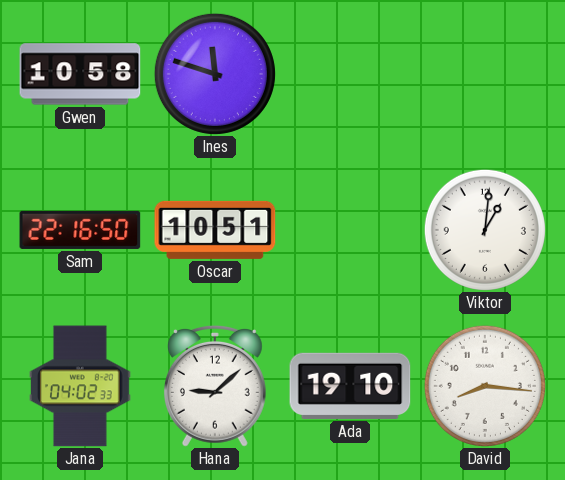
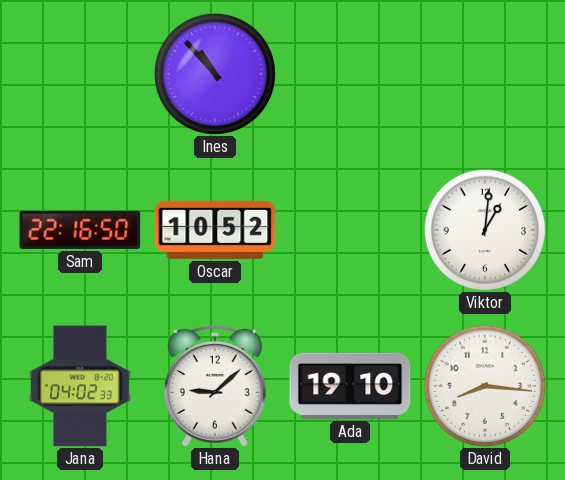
Gwen: 10:58 -> none (80, 74)
Ines: 11:48 -> 10:53 (215, 74)
Oscar: 10:51 -> 10:52 (215, 230)
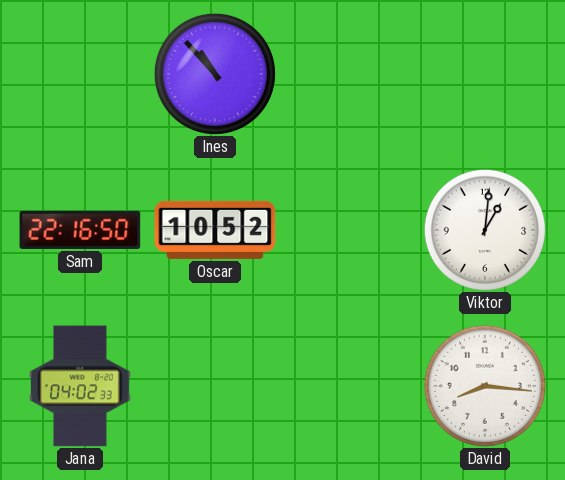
Hana: 9:08 -> none (215, 386)
Ada: 19:10 -> none (350, 386)
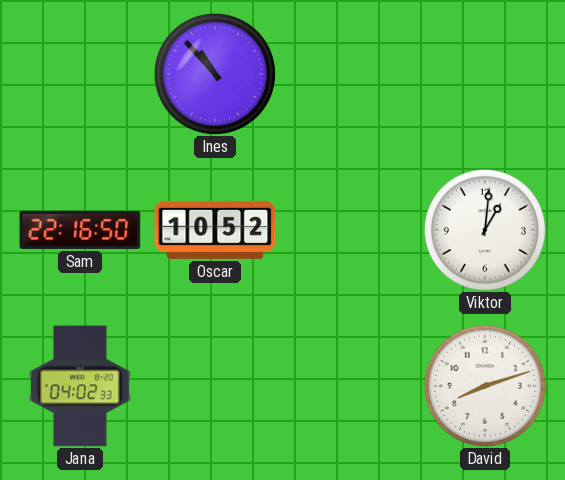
David: 8:16 -> 8:12 (485, 386)
